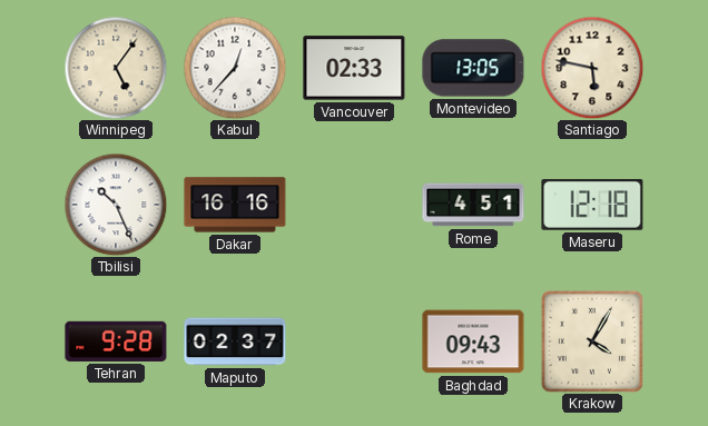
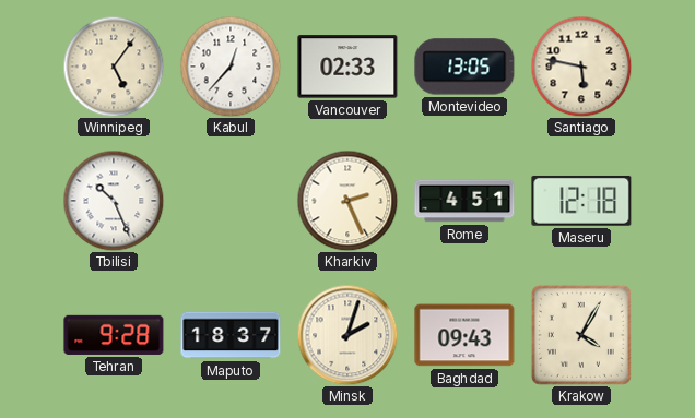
Dakar: 16:16 -> none (235, 205)
Kharkiv: none -> 2:26 (347, 201)
Maputo: 02:37 -> 18:37 (231, 335)
Minsk: none -> 2:03 (347, 335)
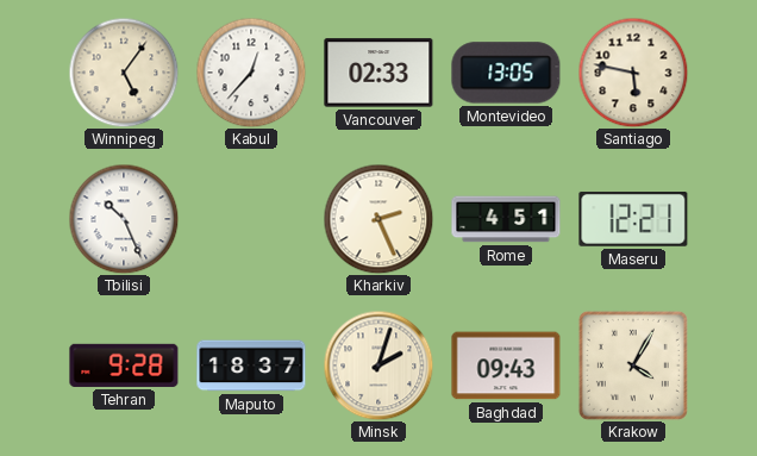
Maseru: 12:18 -> 12:21 (633, 219)
